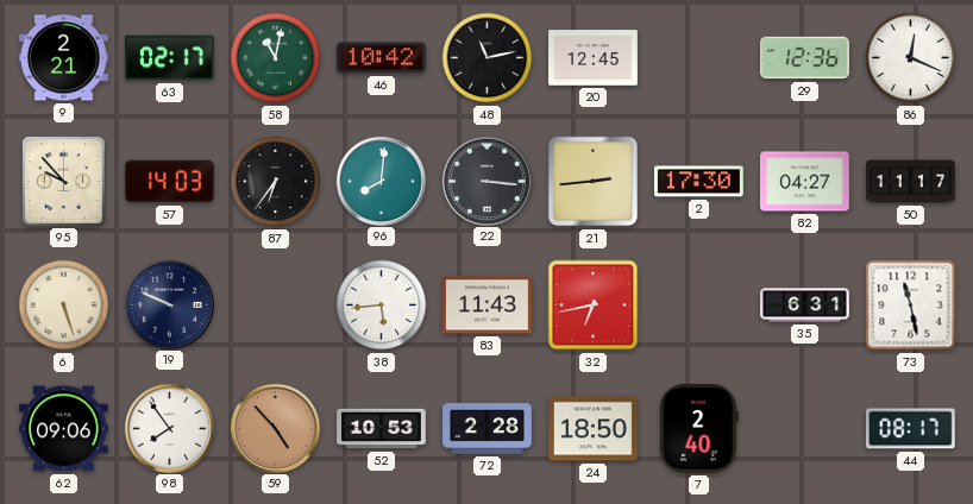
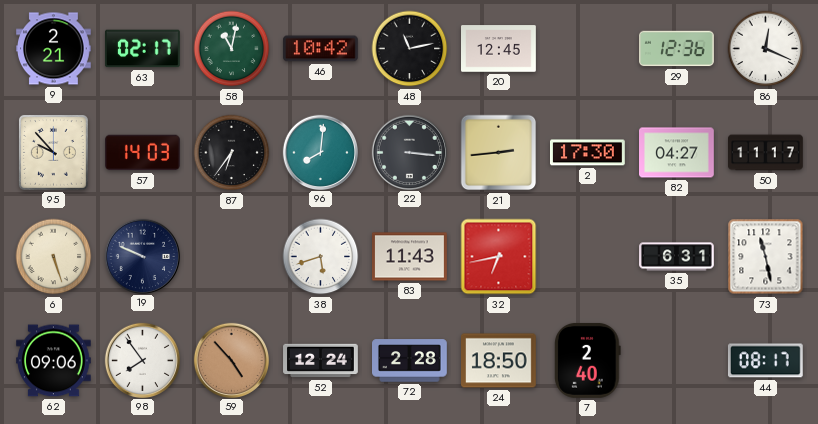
38: 5:44 -> 5:42 (321, 257)
52: 10:53 -> 12:24 (321, 361)
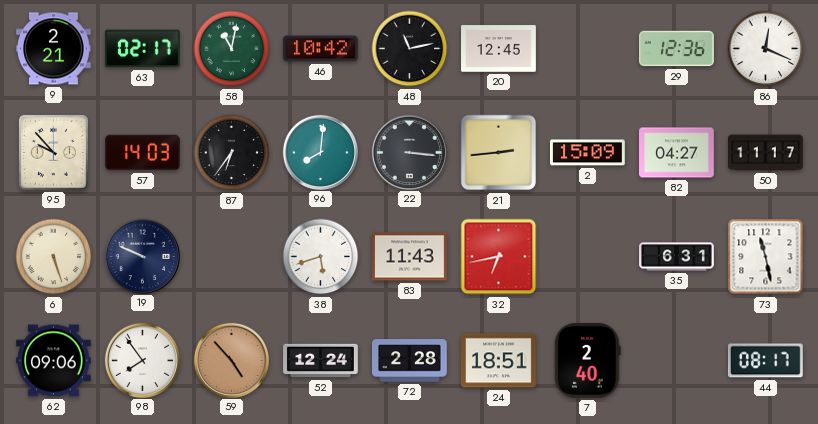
2: 17:30 -> 15:09 (588, 153)
24: 18:50 -> 18:51 (499, 361)
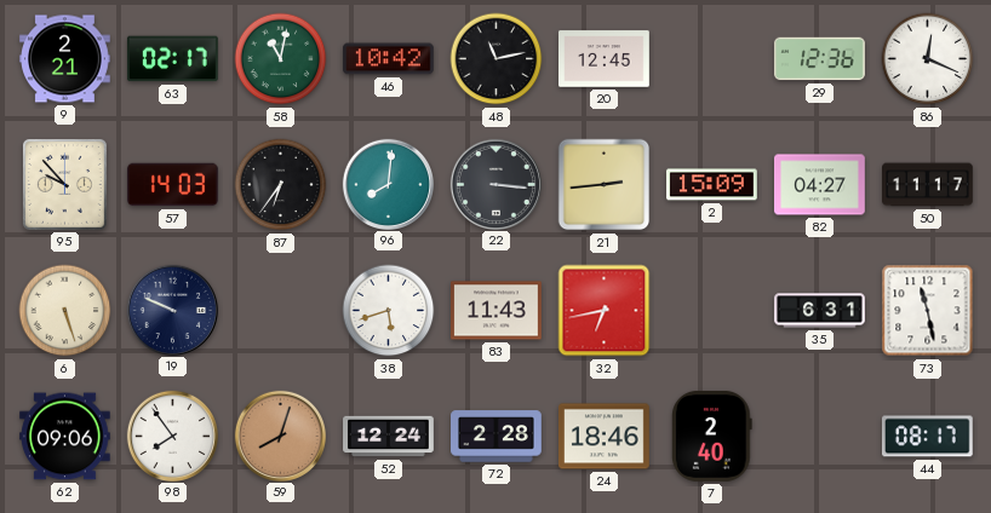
59: 4:53 -> 8:03 (280, 436)
24: 18:51 -> 18:46 (605, 437)
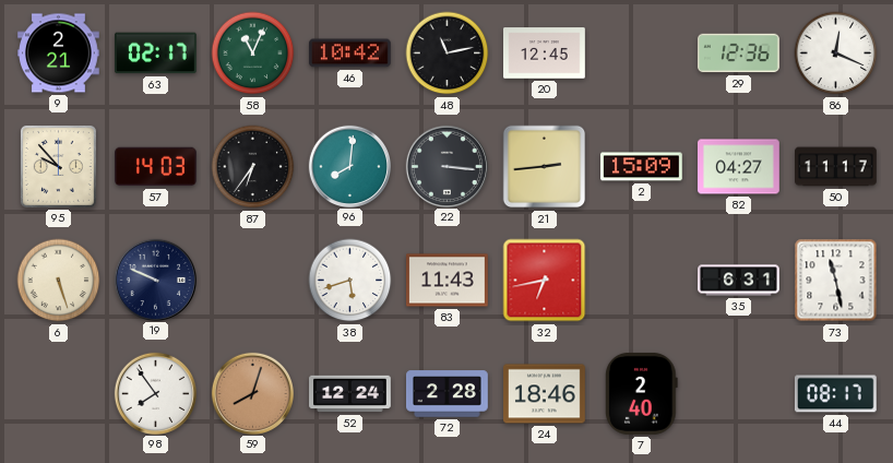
58: 11:02 -> 11:04 (253, 54)
62: 09:06 -> none (65, 437)
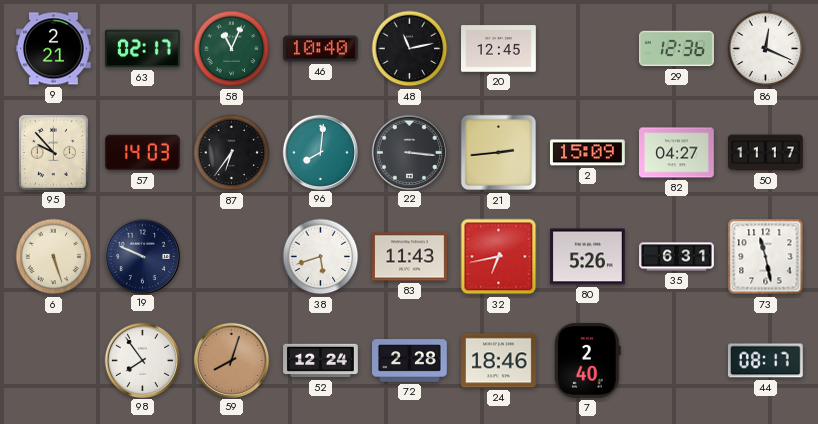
46: 10:42 -> 10:40 (321, 49)
80: none -> 5:26 (588, 257)
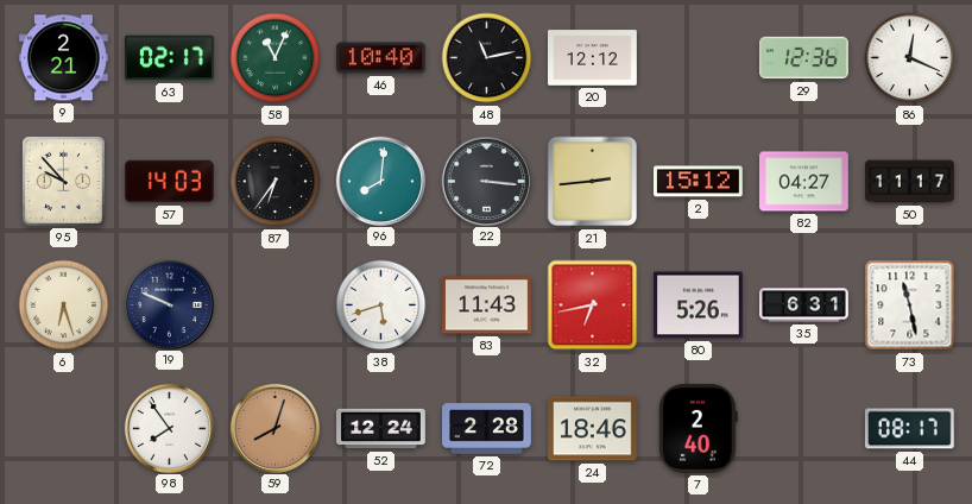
20: 12:45 -> 12:12 (593, 58)
2: 15:09 -> 15:12 (699, 182)
6: 5:27 -> 6:27 (64, 305)
